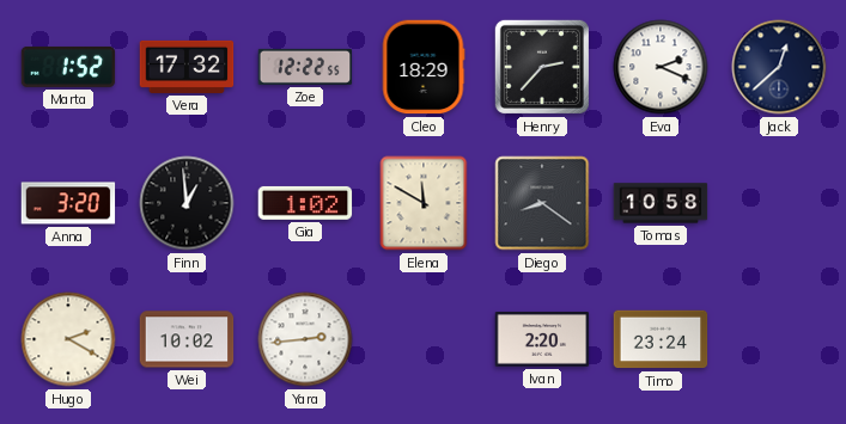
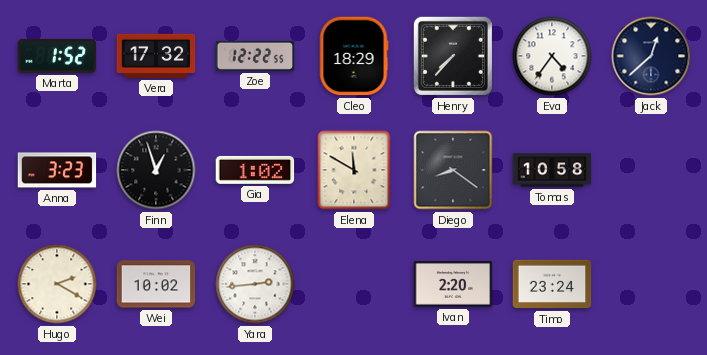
Henry: 2:37 -> 7:37 (453, 56)
Eva: 2:19 -> 4:36 (552, 56)
Anna: 3:20 -> 3:23 (57, 170)
Finn: 12:59 -> 12:57 (156, 170)
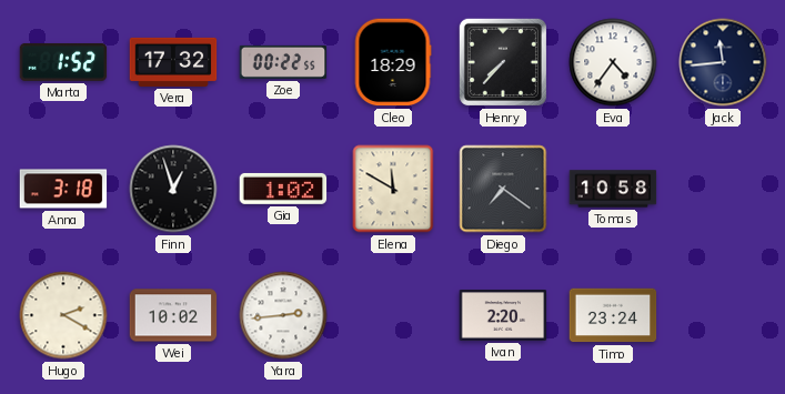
Zoe: 12:22 -> 00:22 (283, 62)
Jack: 12:38 -> 11:44 (723, 62)
Anna: 3:23 -> 3:18 (63, 189)
Diego: 8:21 -> 7:21 (503, 189)
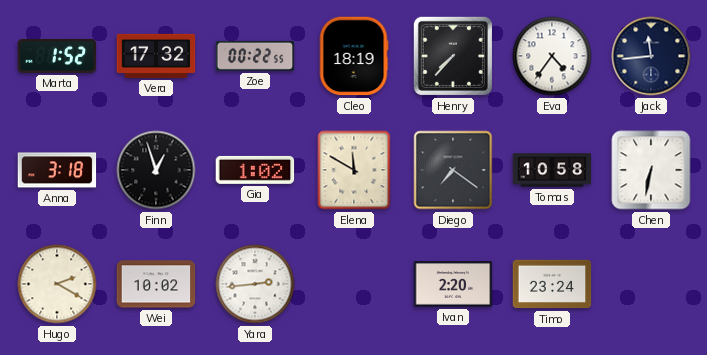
Cleo: 18:29 -> 18:19 (354, 56)
Chen: none -> 6:32 (651, 170)
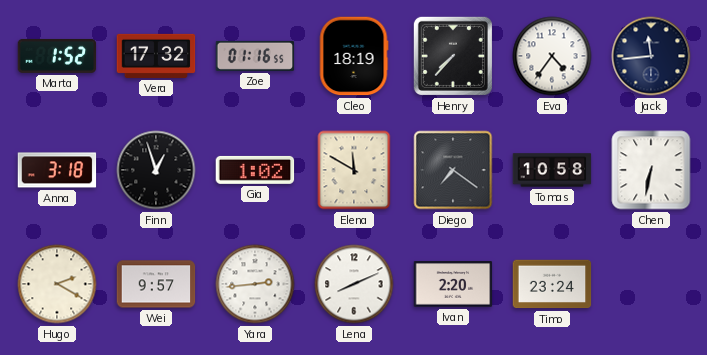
Zoe: 00:22 -> 01:16 (255, 56)
Wei: 10:02 -> 9:57 (156, 284)
Lena: none -> 8:11 (354, 284)
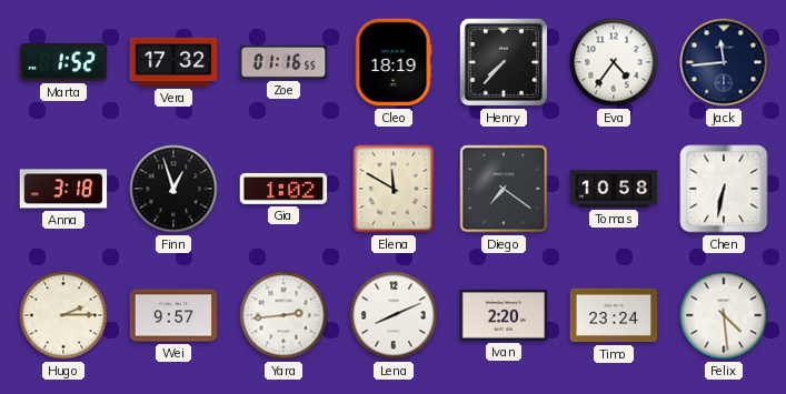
Hugo: 2:20 -> 2:15 (63, 315)
Felix: none -> 4:29 (724, 315)
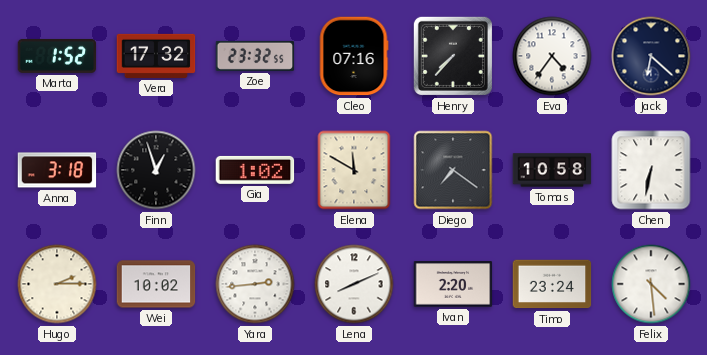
Zoe: 01:16 -> 23:32 (255, 56)
Cleo: 18:19 -> 07:16 (354, 56)
Jack: 11:44 -> 6:22 (651, 56)
Wei: 9:57 -> 10:02 (156, 284)
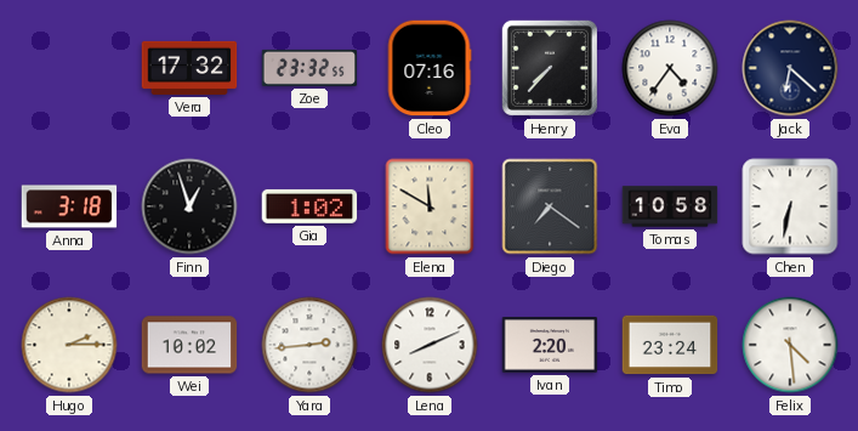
Marta: 1:52 -> none (57, 56)
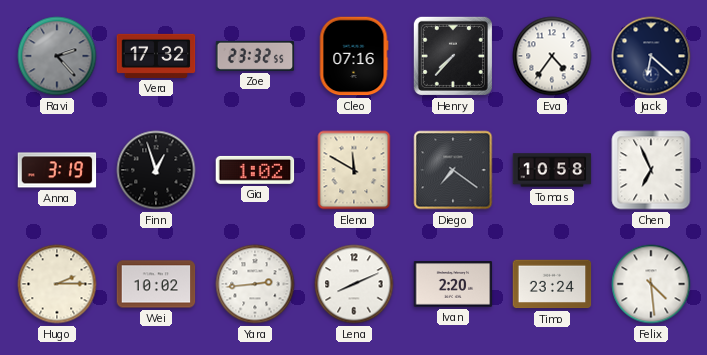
Ravi: none -> 2:23 (57, 56)
Anna: 3:18 -> 3:19 (57, 170)
Chen: 6:32 -> 6:56 (651, 170)
